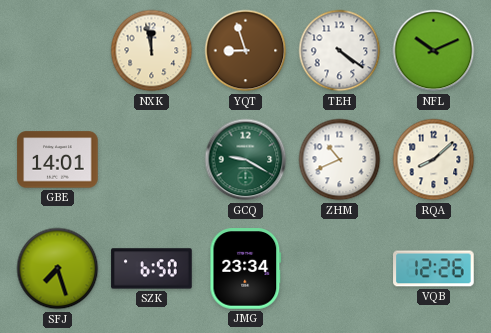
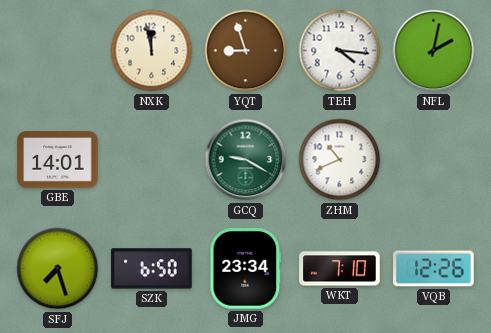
TEH: 4:21 -> 4:16 (340, 51)
NFL: 10:11 -> 2:02 (434, 51)
RQA: 8:08 -> none (434, 160)
WKT: none -> 7:10 (340, 269)
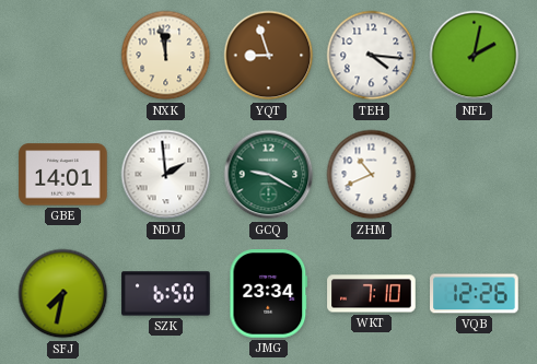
NDU: none -> 1:59 (166, 175)
SFJ: 7:27 -> 7:32 (63, 294)
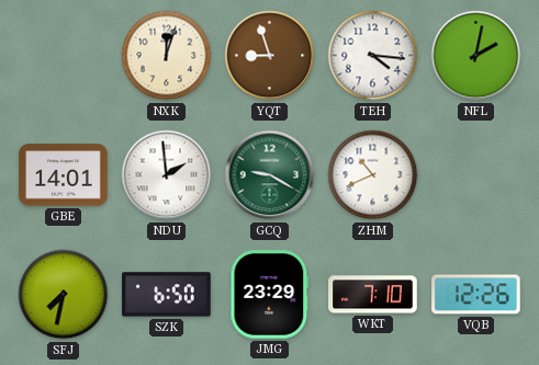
NXK: 11:58 -> 12:03 (167, 56)
JMG: 23:34 -> 23:29 (270, 295)
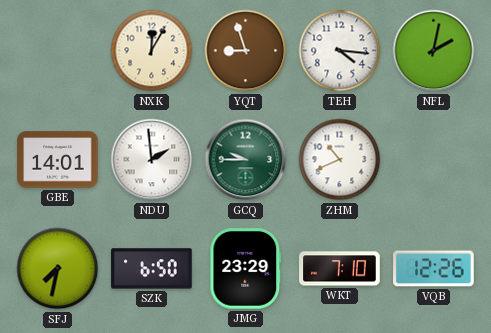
NXK: 12:03 -> 12:05 (152, 51)
GCQ: 9:20 -> 9:45 (246, 160)
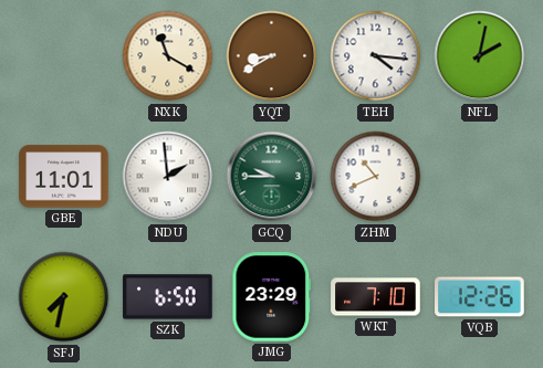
NXK: 12:05 -> 11:20 (168, 56)
YQT: 8:57 -> 8:40 (272, 56)
GBE: 14:01 -> 11:01 (64, 177)
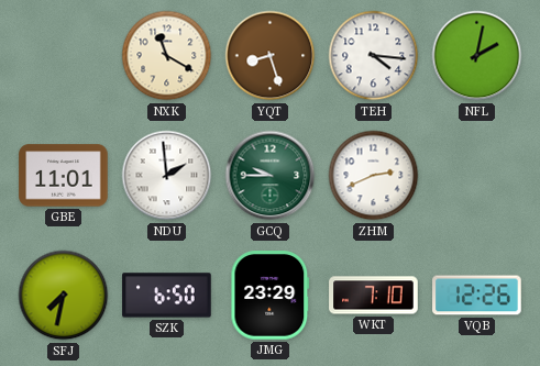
YQT: 8:40 -> 8:27 (271, 56)
ZHM: 10:41 -> 2:41 (374, 176)
